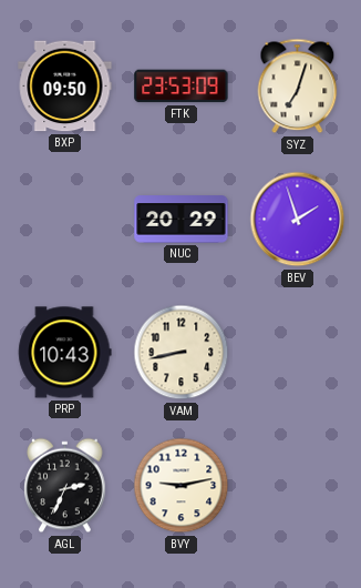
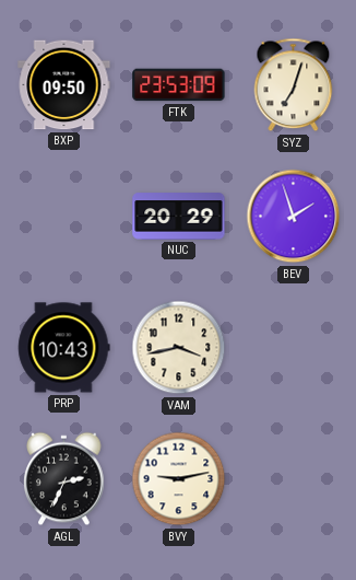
VAM: 8:43 -> 3:43 (179, 348)
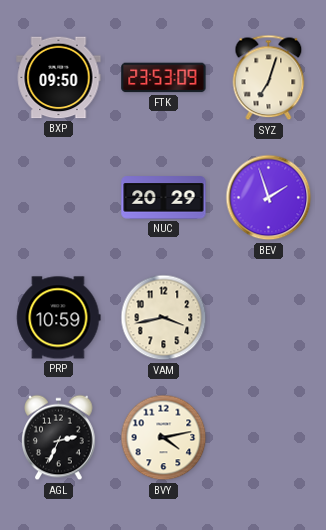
PRP: 10:43 -> 10:59 (59, 318)
BVY: 9:13 -> 4:13 (164, 438)
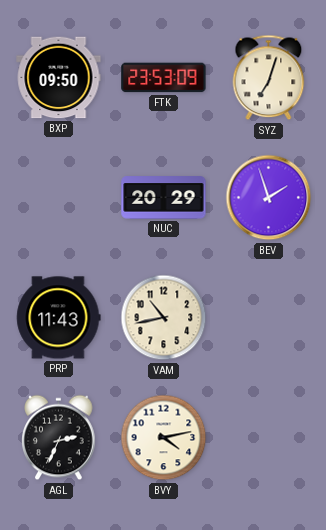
PRP: 10:59 -> 11:43 (59, 318)
VAM: 3:43 -> 10:43 (164, 318)
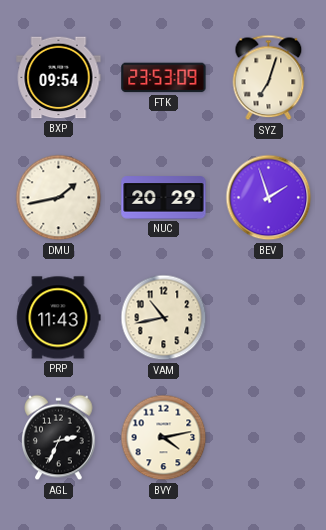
BXP: 09:50 -> 09:54 (59, 78)
DMU: none -> 1:43 (59, 198)
